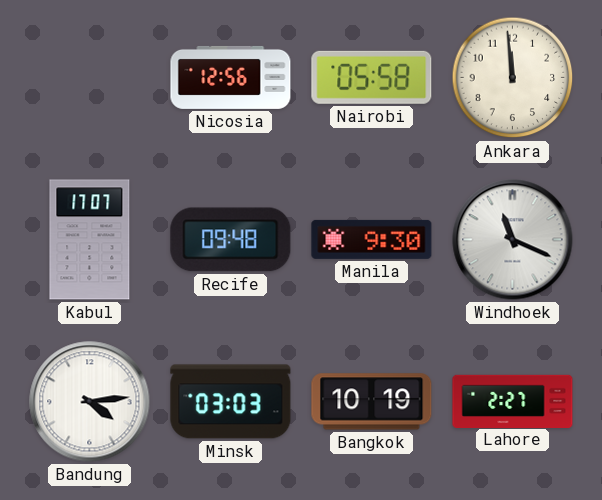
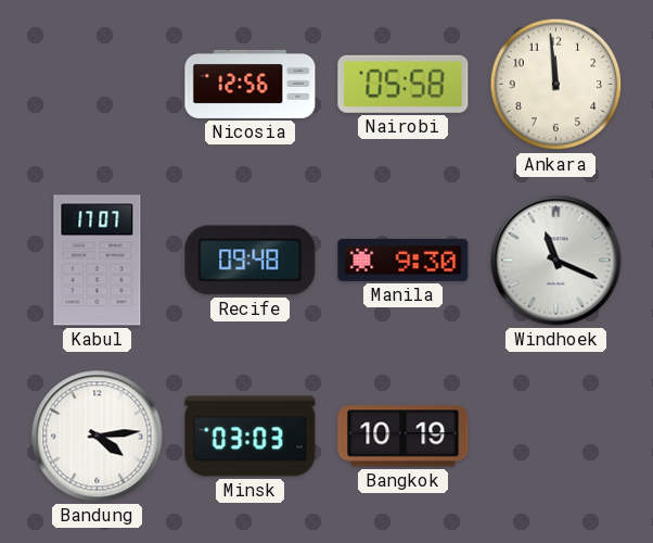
Lahore: 2:27 -> none (513, 401)
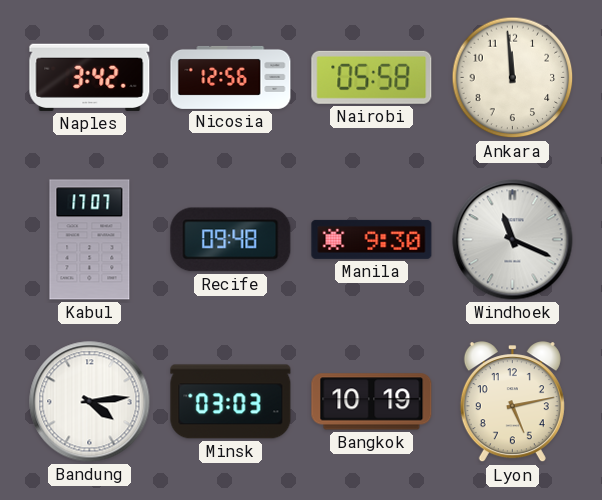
Naples: none -> 3:42 (90, 77)
Lyon: none -> 5:13 (512, 402)
